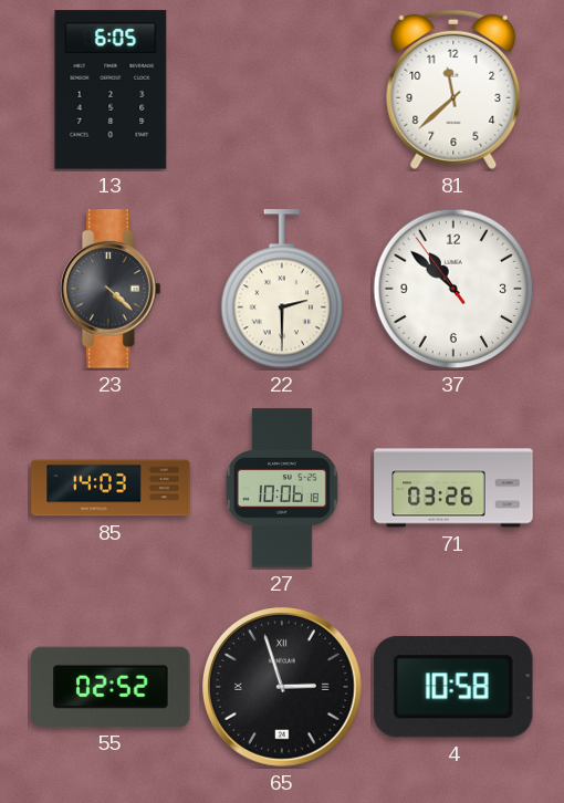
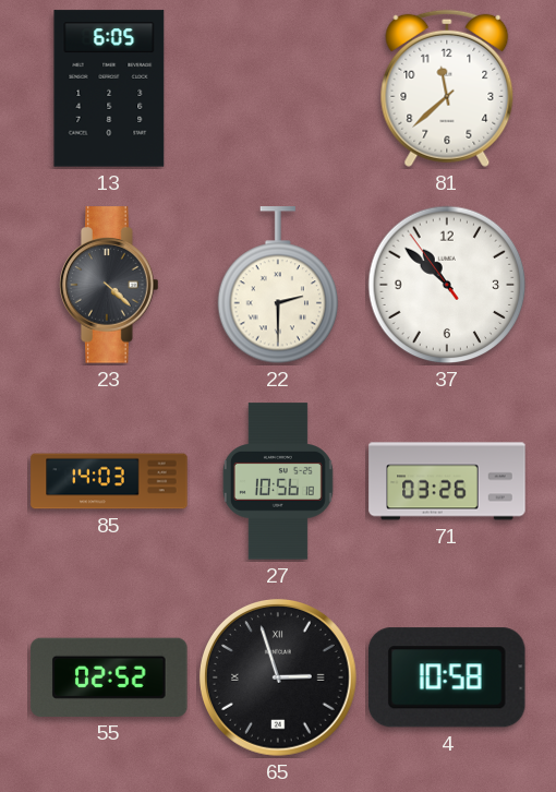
27: 10:06 -> 10:56 (278, 481)
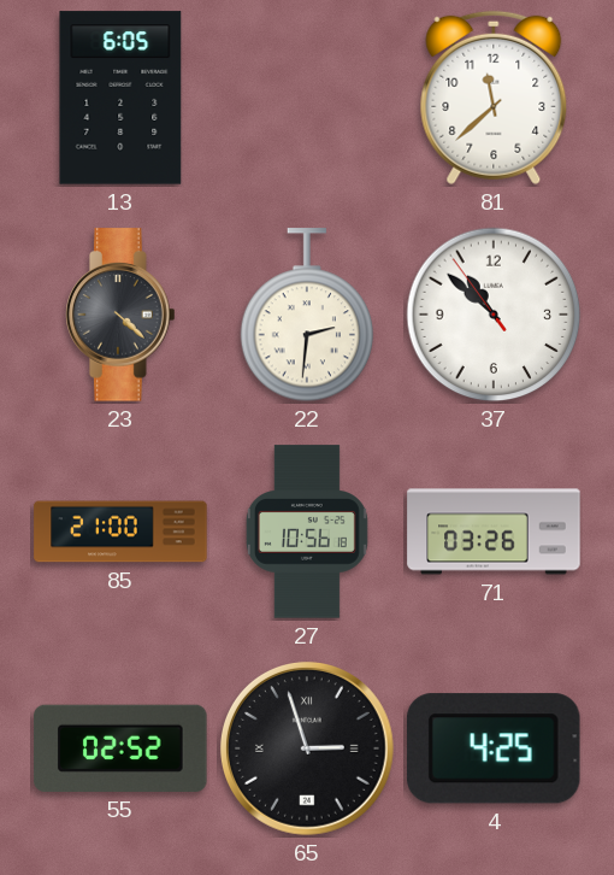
22: 2:30 -> 2:31 (307, 316)
85: 14:03 -> 21:00 (120, 532)
4: 10:58 -> 4:25 (494, 748)
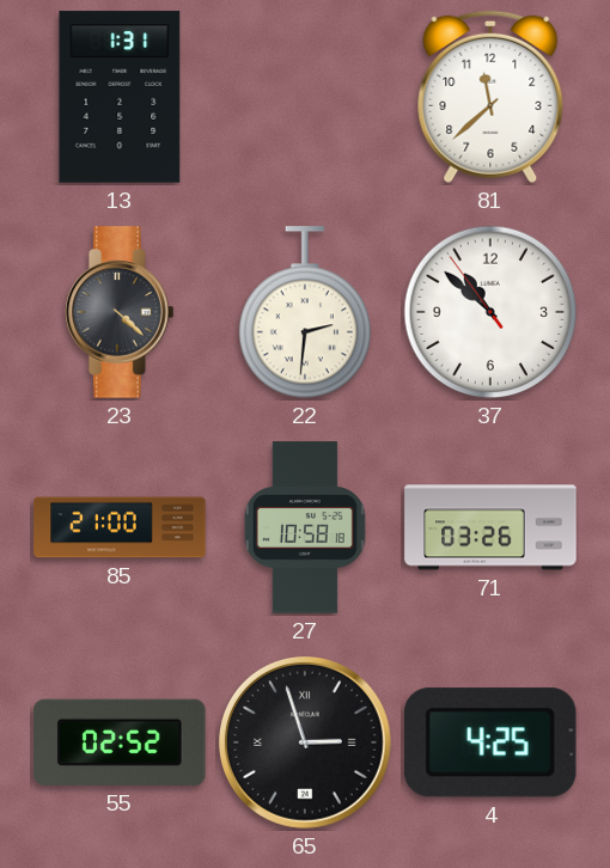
13: 6:05 -> 1:31 (120, 97)
27: 10:56 -> 10:58 (305, 527)
